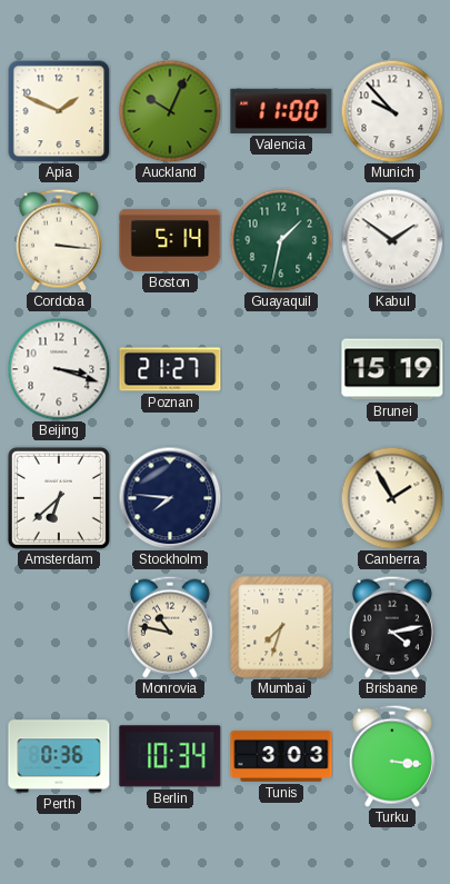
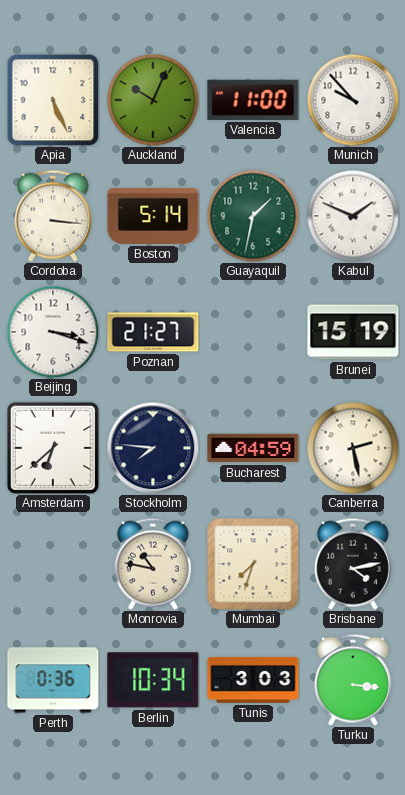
Apia: 1:49 -> 5:26 (53, 100)
Kabul: 1:51 -> 1:49 (353, 216)
Bucharest: none -> 04:59 (253, 448)
Canberra: 1:55 -> 2:28 (353, 448)
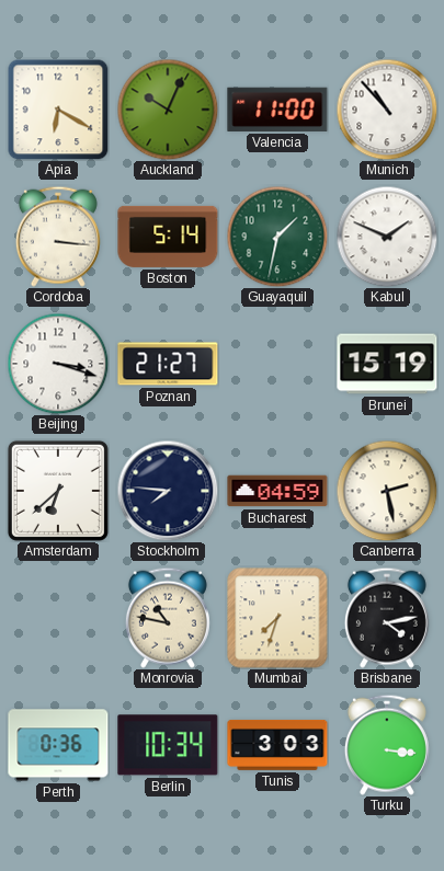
Apia: 5:26 -> 6:20 (58, 110)
Munich: 9:53 -> 10:53 (387, 110)
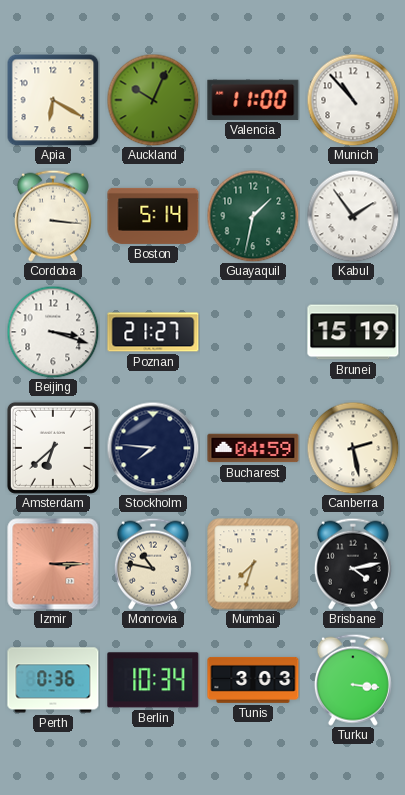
Kabul: 1:49 -> 1:54 (353, 216)
Izmir: none -> 3:15 (53, 564)
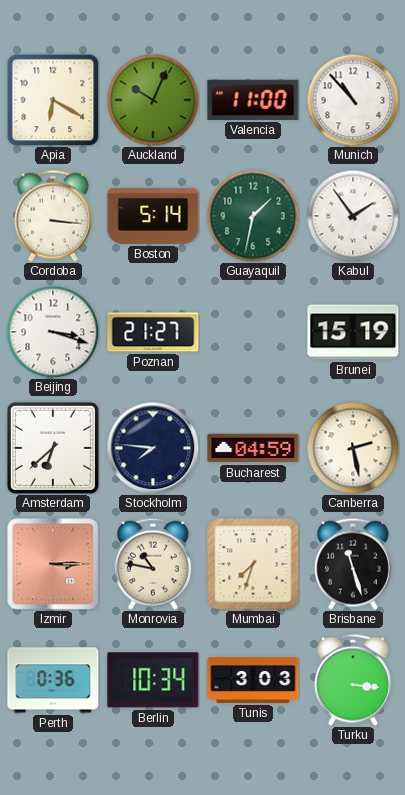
Brisbane: 4:13 -> 11:27 (353, 564)
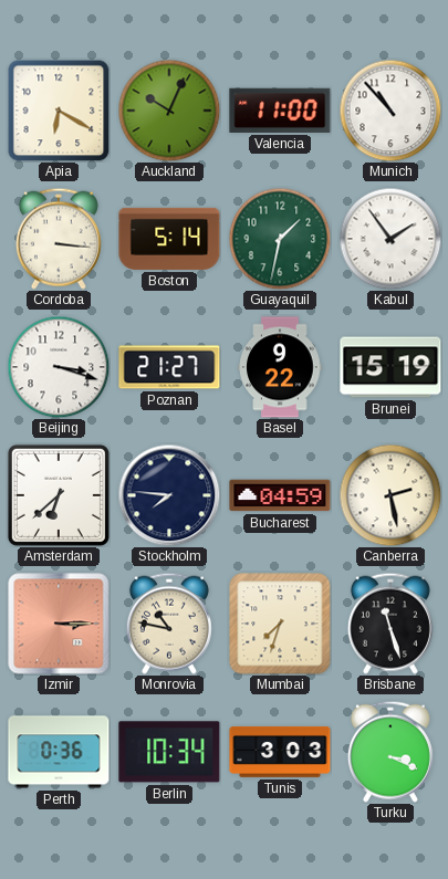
Basel: none -> 9:22 (280, 367)
Turku: 3:16 -> 3:19 (390, 752)
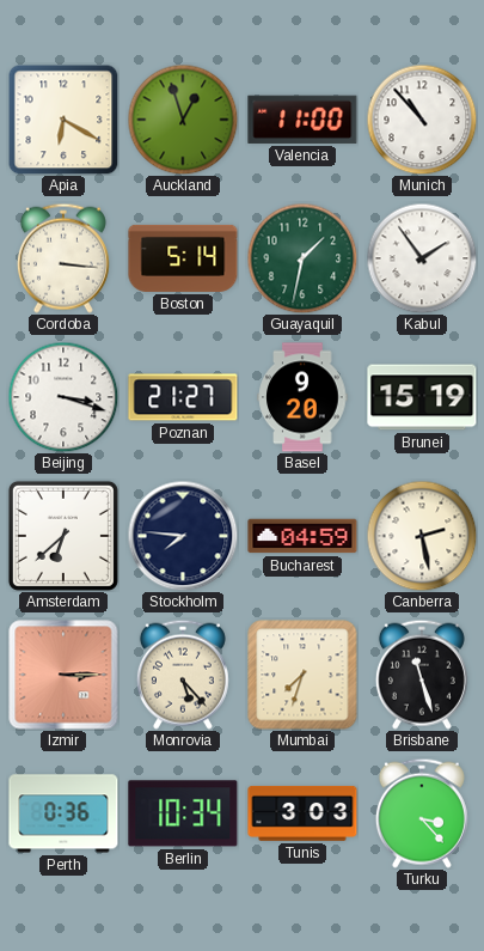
Auckland: 10:04 -> 12:57 (183, 120)
Basel: 9:22 -> 9:20 (302, 397)
Monrovia: 10:47 -> 5:23 (183, 675)
Turku: 3:19 -> 3:23 (422, 813)
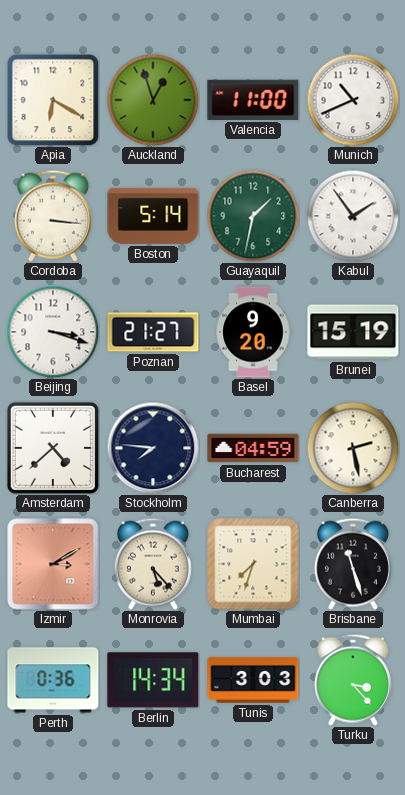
Munich: 10:53 -> 10:41 (353, 100)
Amsterdam: 6:38 -> 4:38 (53, 448)
Izmir: 3:15 -> 3:10 (53, 564)
Berlin: 10:34 -> 14:34 (153, 680)
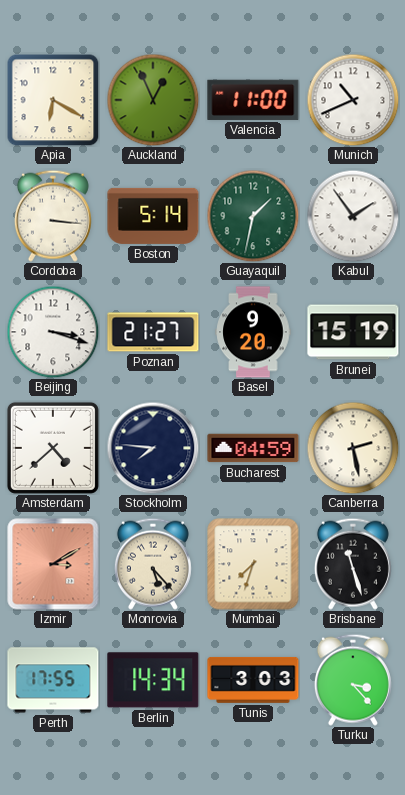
Auckland: 12:57 -> 12:56 (153, 100)
Perth: 0:36 -> 17:55 (53, 680)
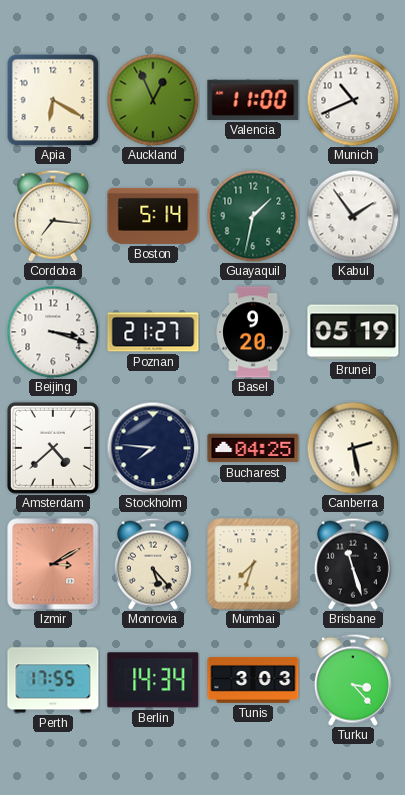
Cordoba: 3:16 -> 7:16 (53, 216)
Brunei: 15:19 -> 05:19 (353, 332)
Bucharest: 04:59 -> 04:25 (253, 448)
